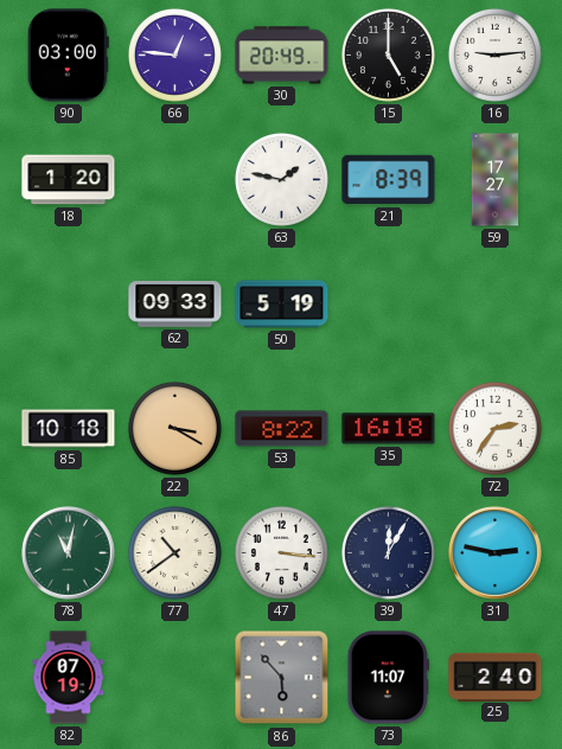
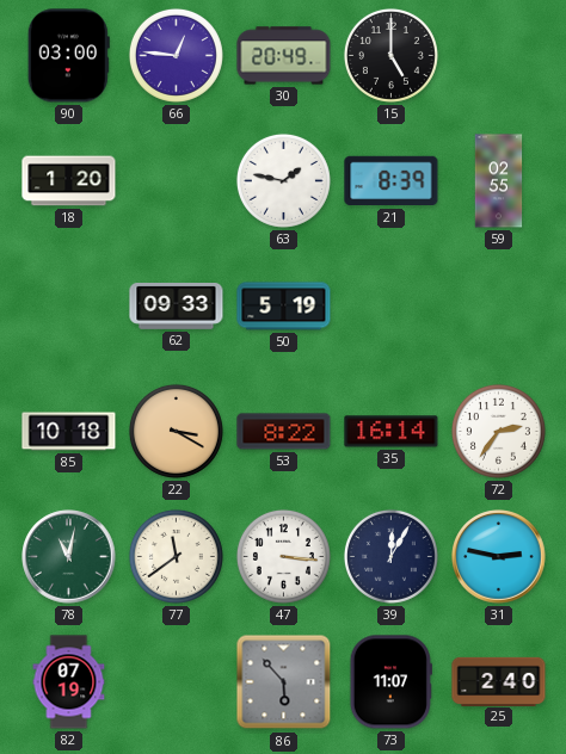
16: 9:14 -> none (494, 55)
59: 17:27 -> 02:55 (499, 181)
35: 16:18 -> 16:14 (392, 432)
77: 10:39 -> 11:39 (176, 556)
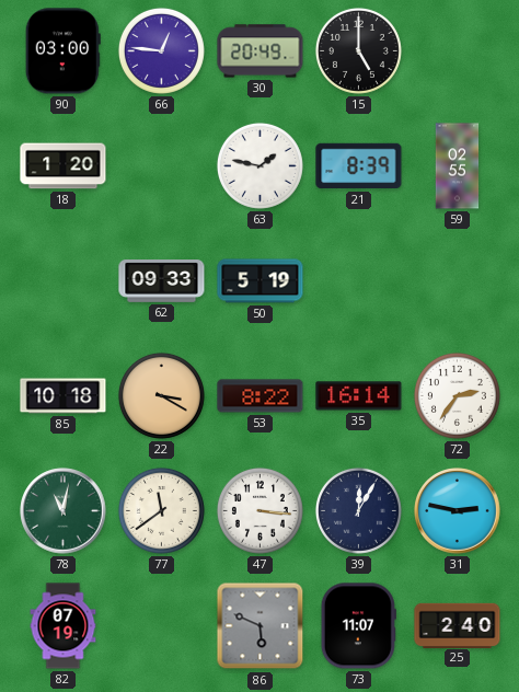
86: 5:53 -> 5:49 (261, 626)
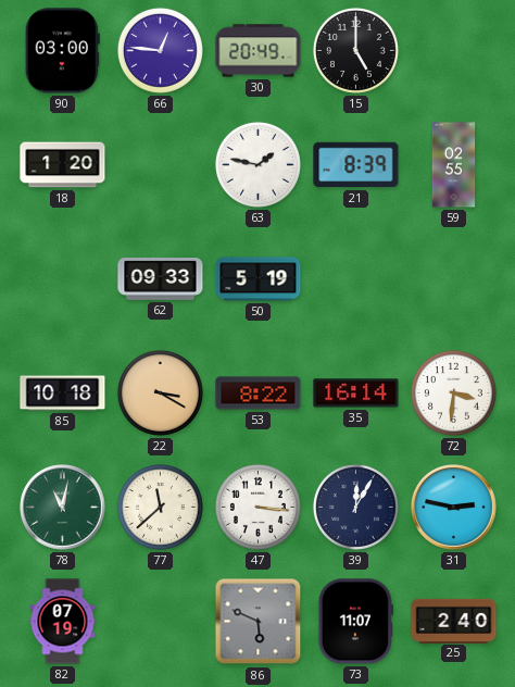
72: 2:36 -> 3:31 (453, 392)
77: 11:39 -> 11:38 (160, 507)
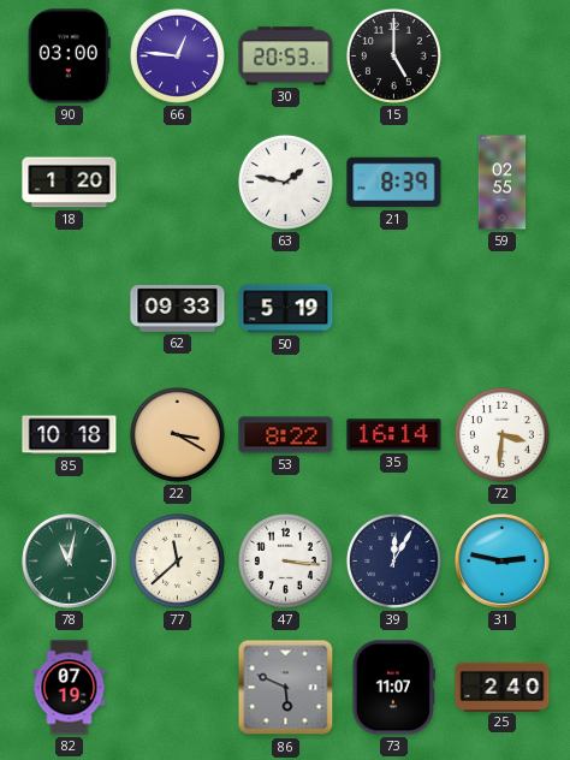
30: 20:49 -> 20:53 (286, 57)
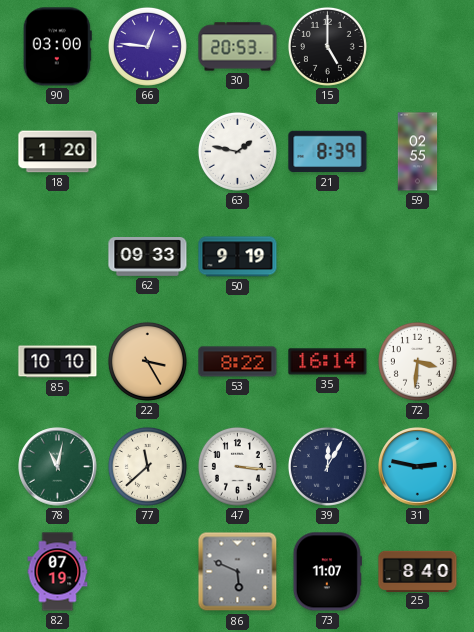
50: 5:19 -> 9:19 (238, 257)
85: 10:18 -> 10:10 (58, 362)
22: 3:20 -> 3:25 (147, 361)
25: 2:40 -> 8:40 (418, 571)
